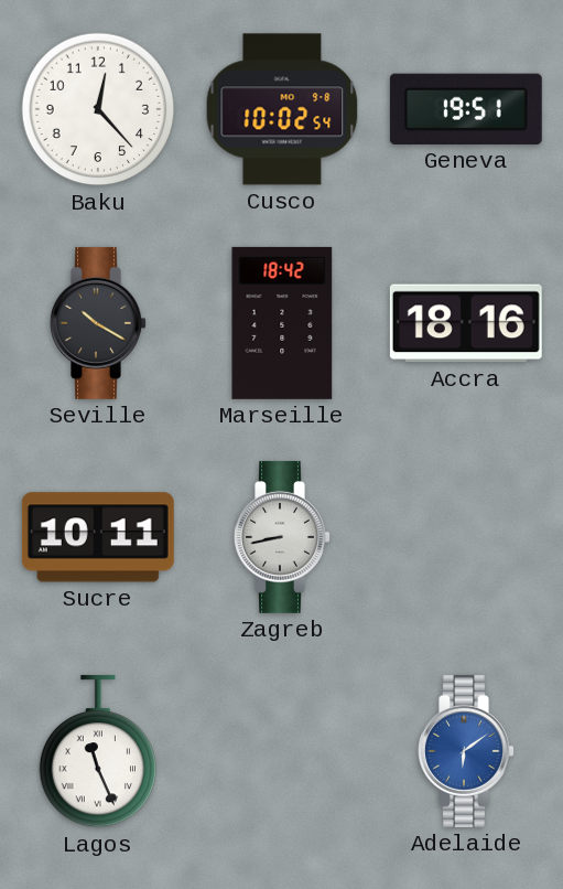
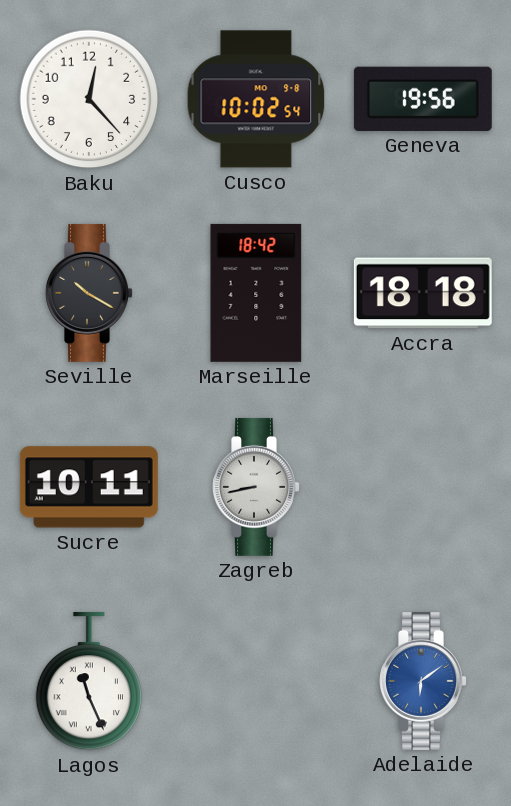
Geneva: 19:51 -> 19:56 (423, 99)
Accra: 18:16 -> 18:18 (423, 293)
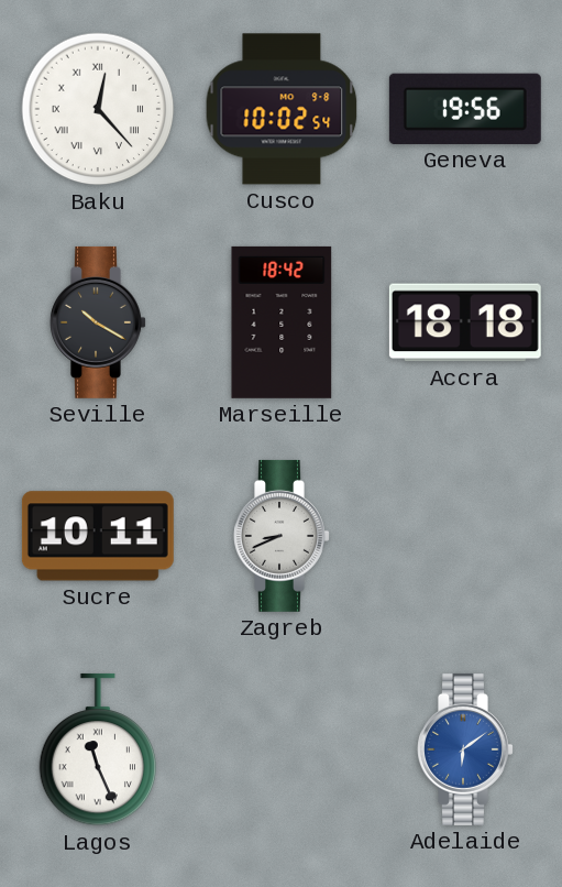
Baku numerals: Arabic -> Roman (98, 109)
Zagreb: 8:43 -> 8:41 (282, 536)
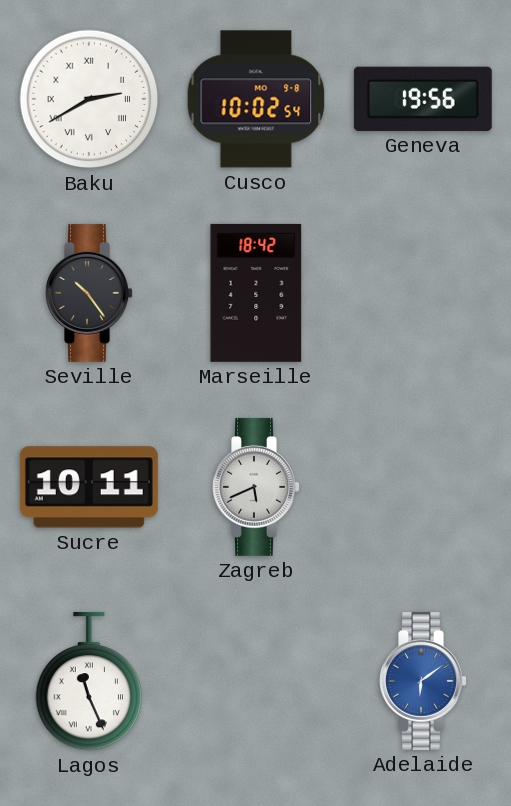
Baku: 12:23 -> 2:40 (89, 99)
Seville: 10:20 -> 10:24 (89, 293)
Accra: 18:18 -> none (465, 322)
Zagreb: 8:41 -> 5:41 (256, 487)
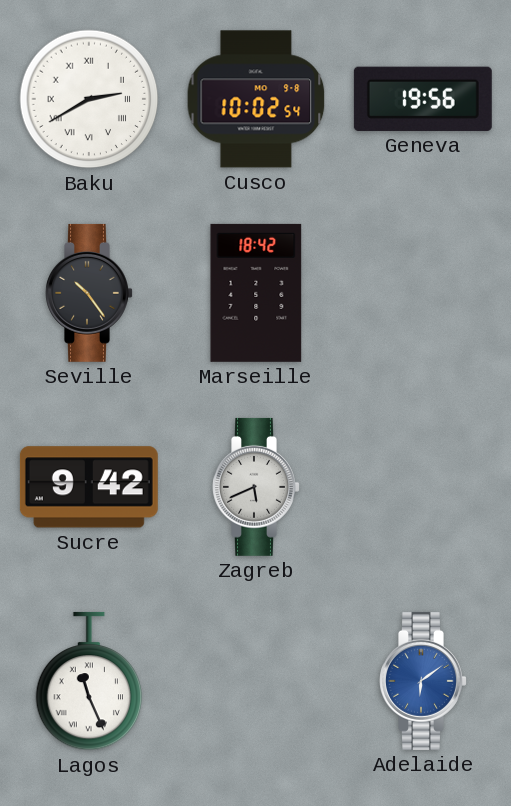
Sucre: 10:11 -> 9:42 (89, 487)
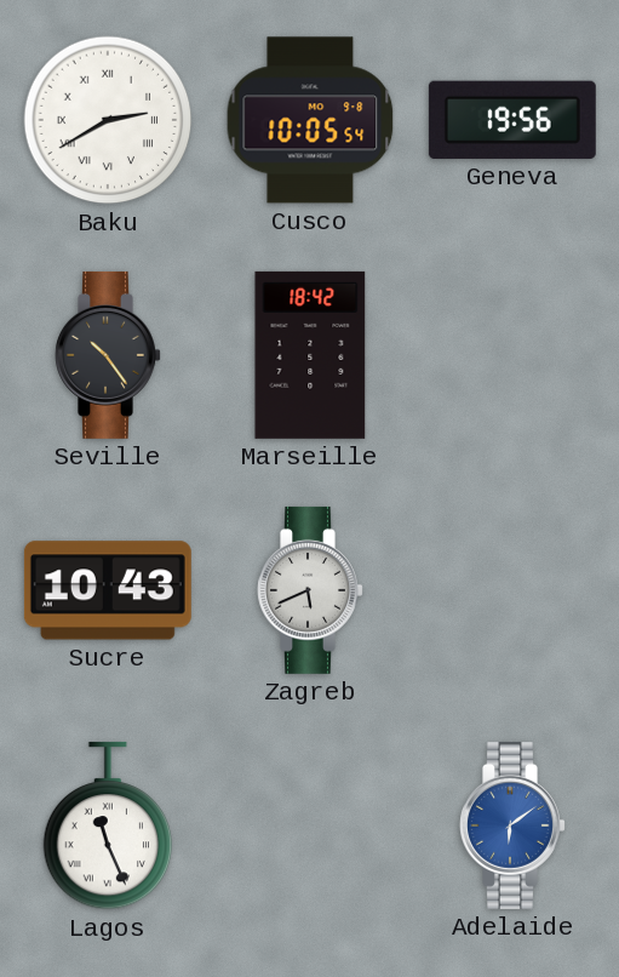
Cusco: 10:02 -> 10:05 (310, 120)
Sucre: 9:42 -> 10:43 (108, 590)
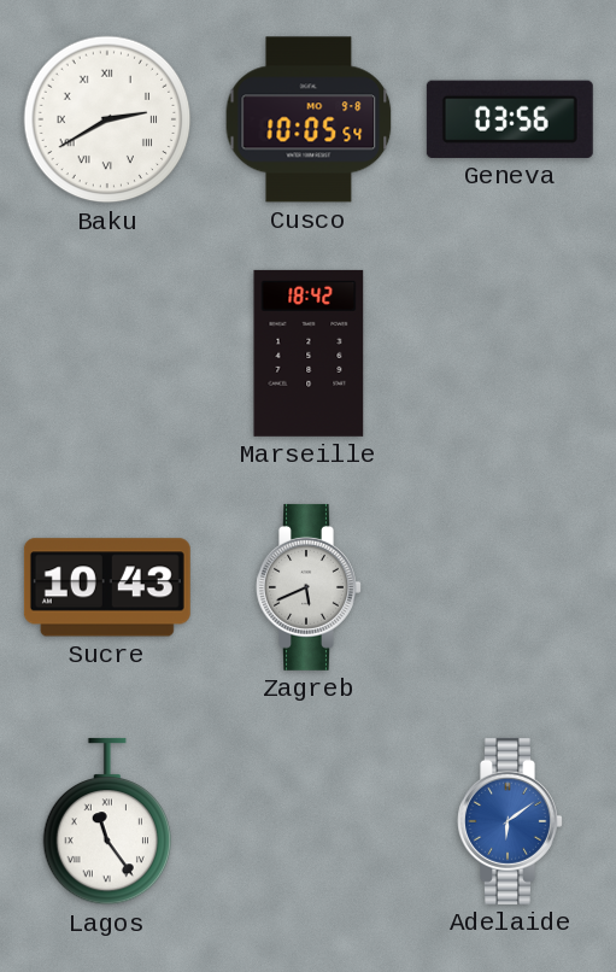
Geneva: 19:56 -> 03:56 (510, 119)
Seville: 10:24 -> none (108, 355)
Lagos: 11:26 -> 11:24 (107, 821)
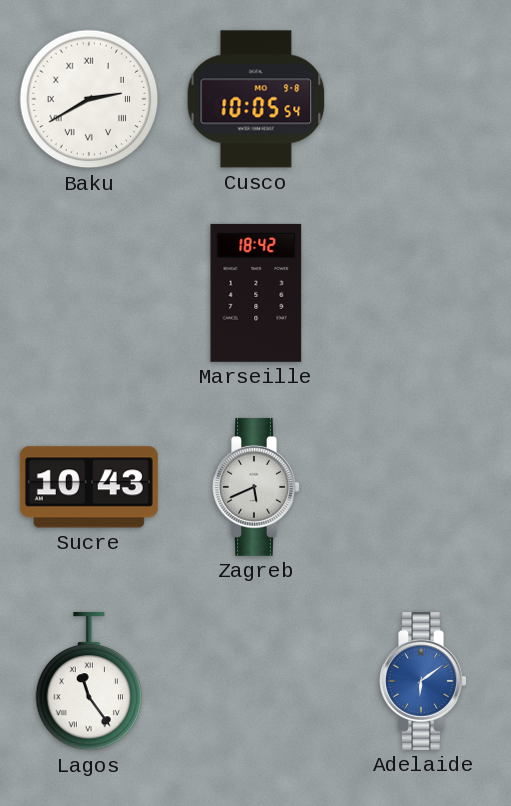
Geneva: 03:56 -> none (510, 119)
